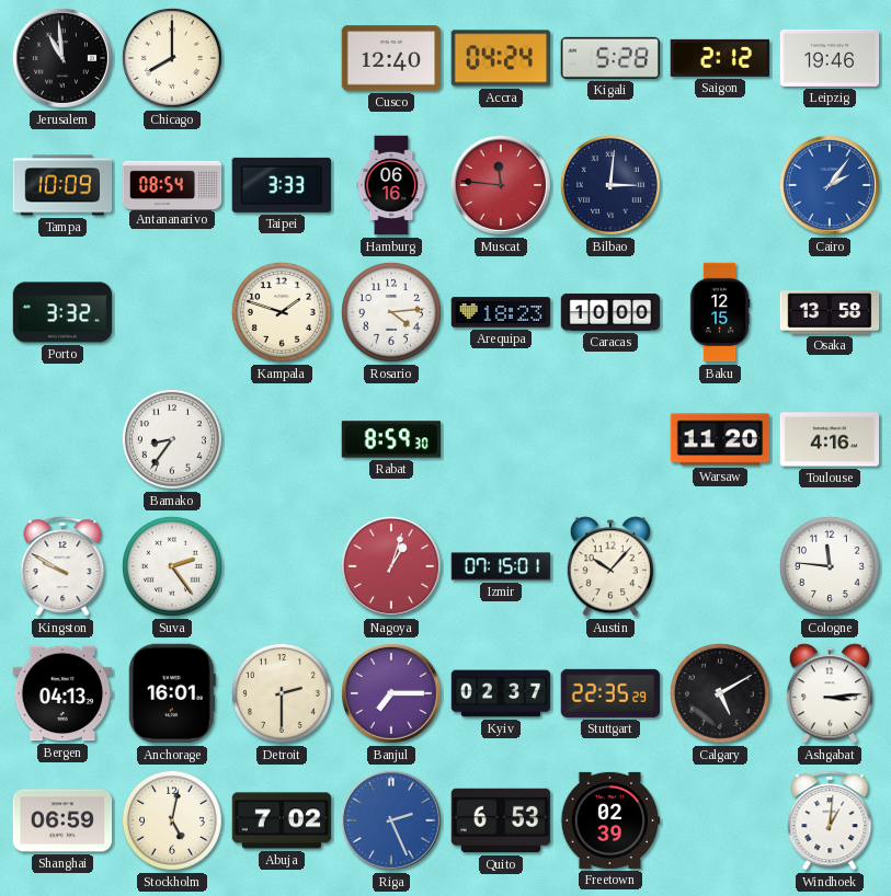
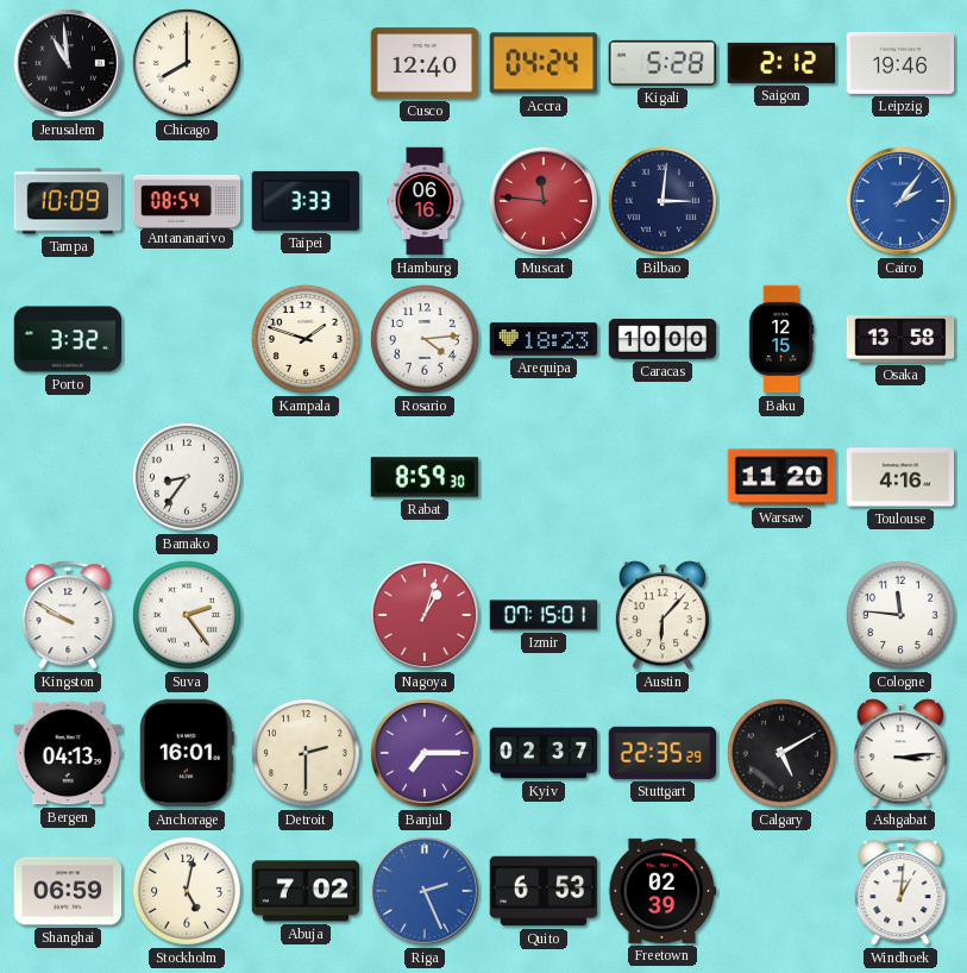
Austin: 10:07 -> 6:07 (663, 615)
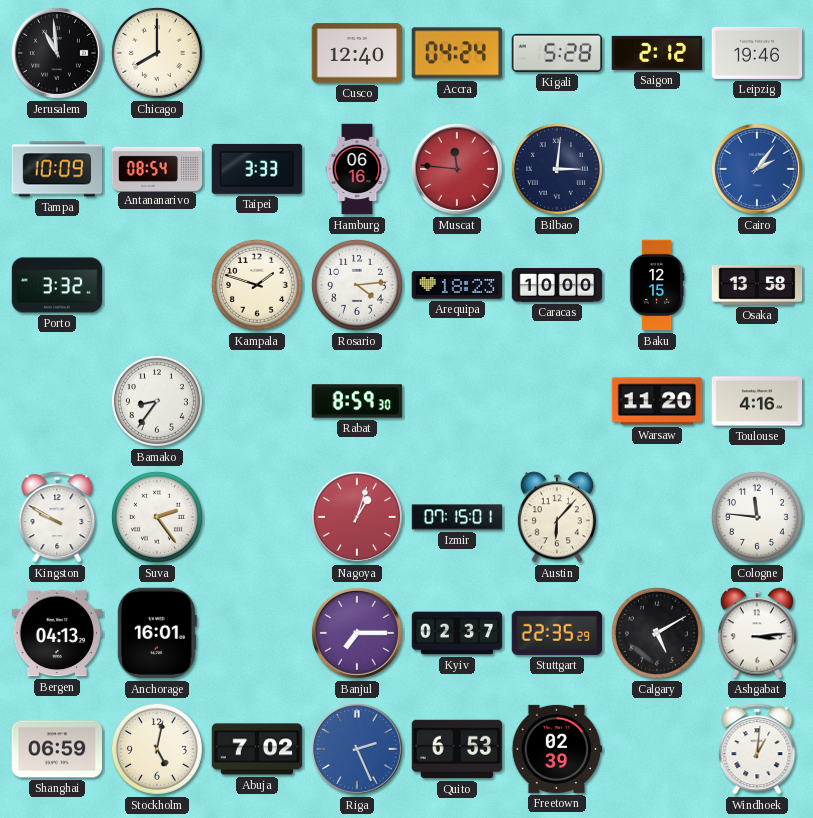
Detroit: 2:30 -> none (306, 753)
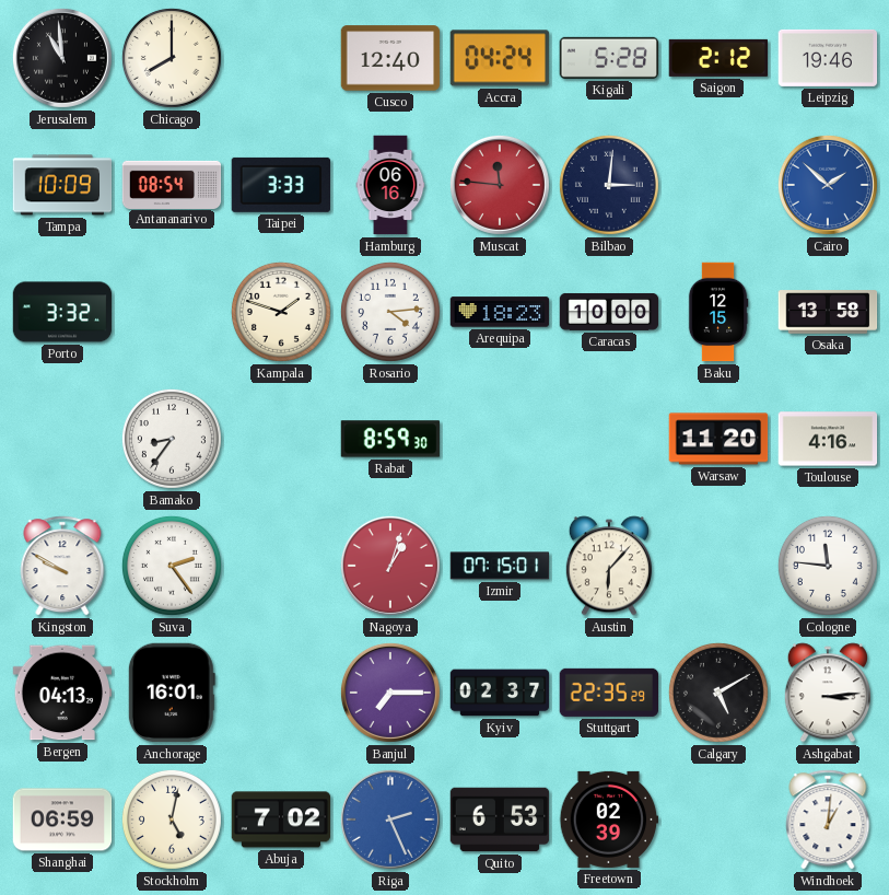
Cairo: 2:06 -> 1:52 (828, 185)
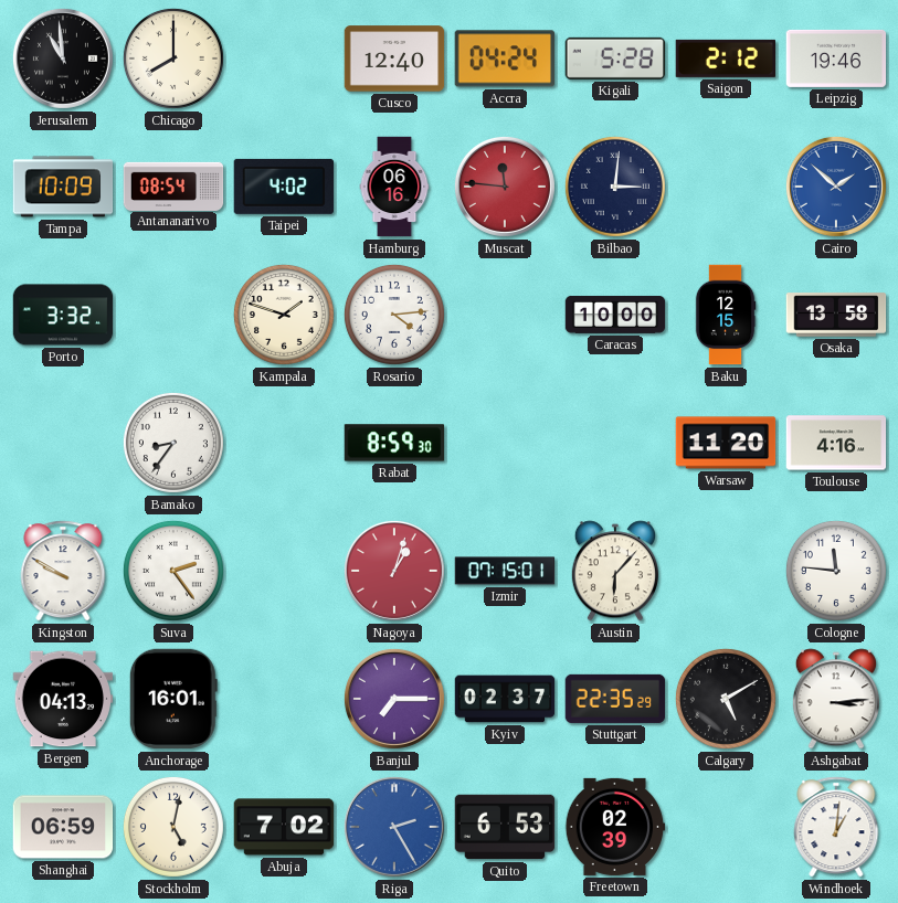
Taipei: 3:33 -> 4:02 (283, 187)
Arequipa: 18:23 -> none (500, 312)
Riga: 2:26 -> 2:25 (394, 827)
